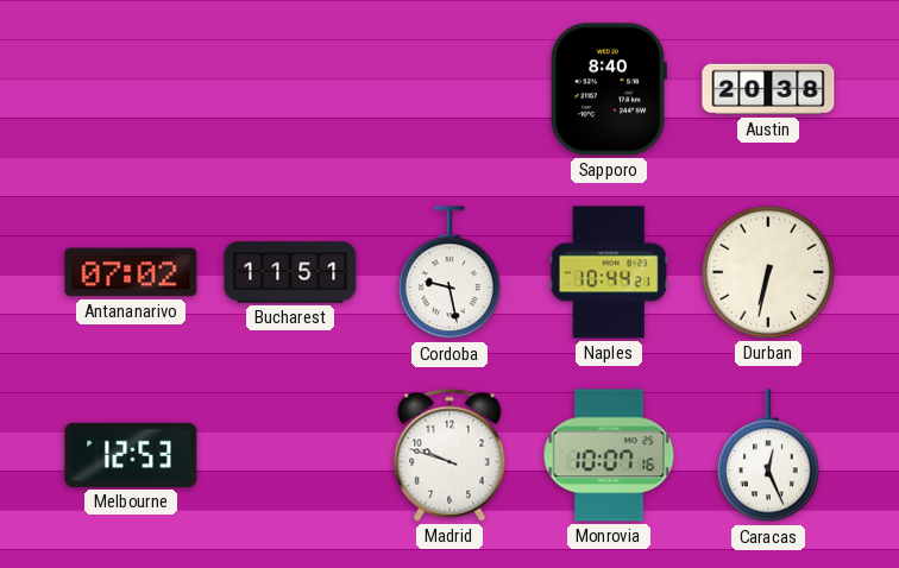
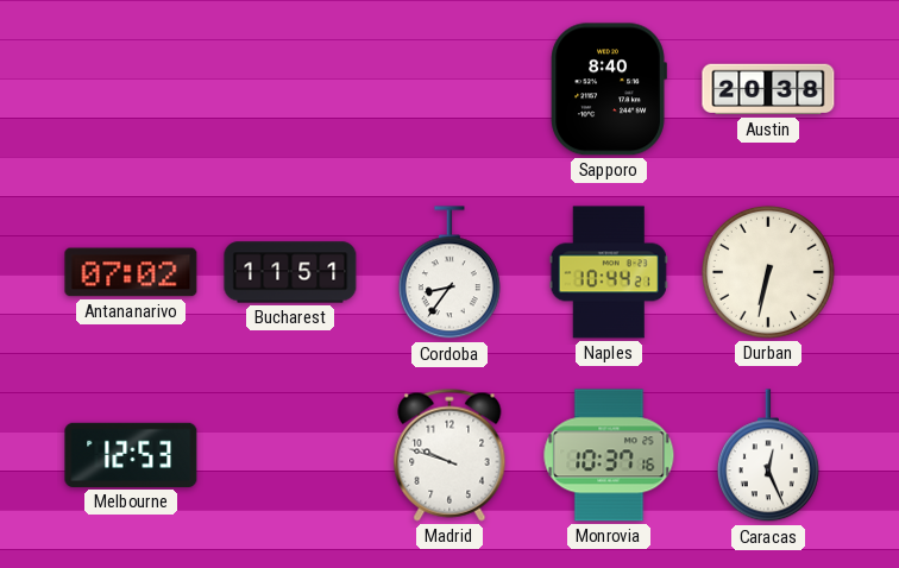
Cordoba: 9:28 -> 8:36 (449, 273)
Monrovia: 10:07 -> 10:37 (609, 455)
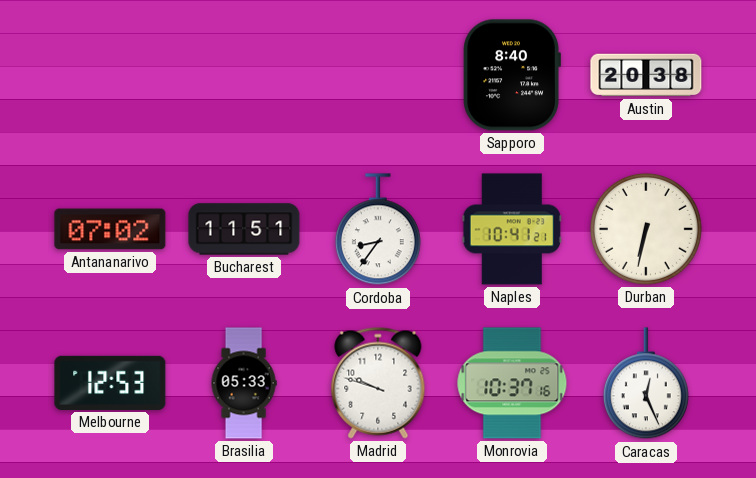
Naples: 10:44 -> 10:41 (512, 229)
Brasilia: none -> 05:33 (244, 383)
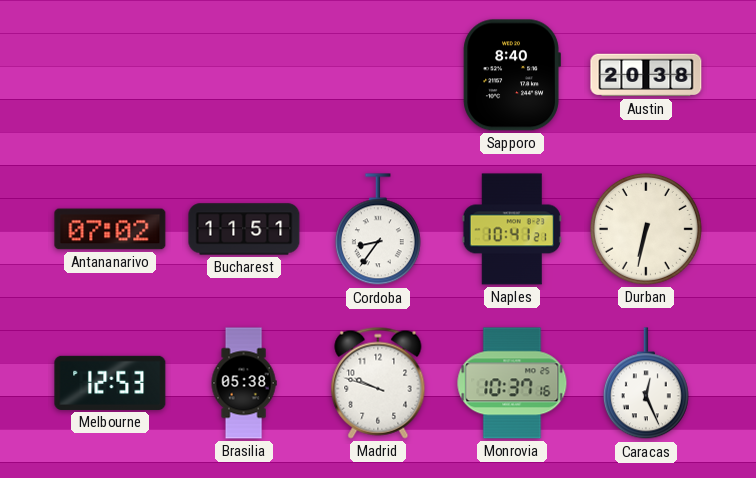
Brasilia: 05:33 -> 05:38 (244, 383)
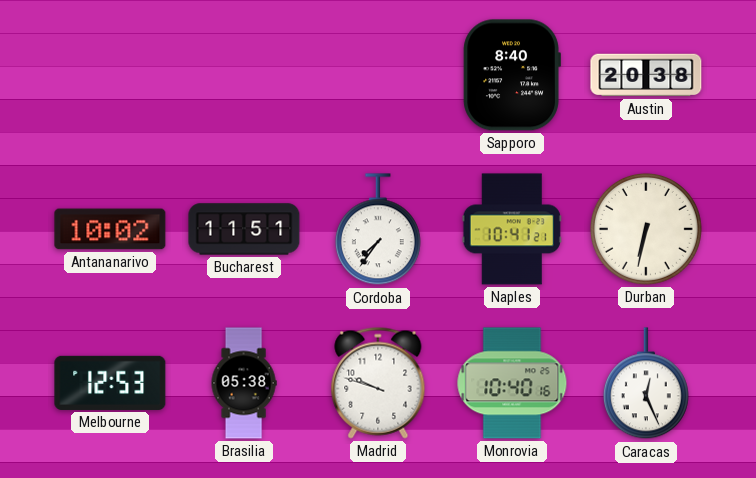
Antananarivo: 07:02 -> 10:02 (110, 229)
Cordoba: 8:36 -> 7:36 (378, 230)
Monrovia: 10:37 -> 10:40 (512, 383)
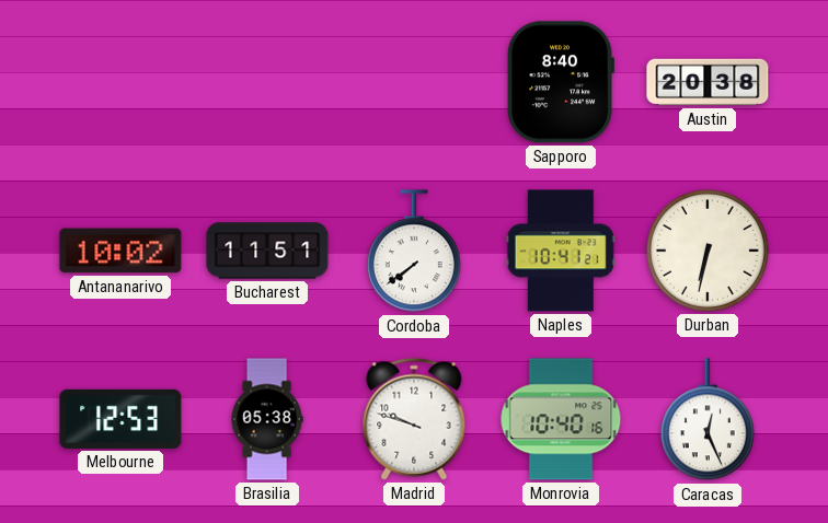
Cordoba: 7:36 -> 7:39 (414, 252)
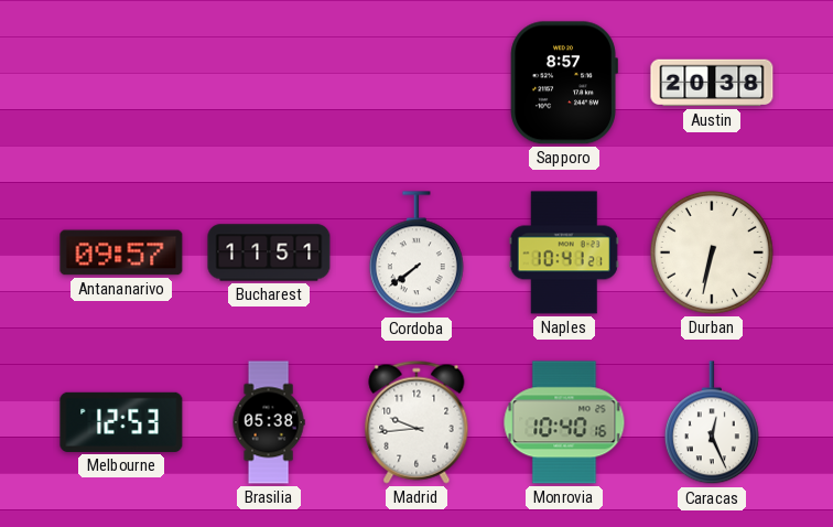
Sapporo: 8:40 -> 8:57 (564, 83)
Antananarivo: 10:02 -> 09:57 (121, 252)
Madrid: 9:48 -> 9:44 (416, 422)
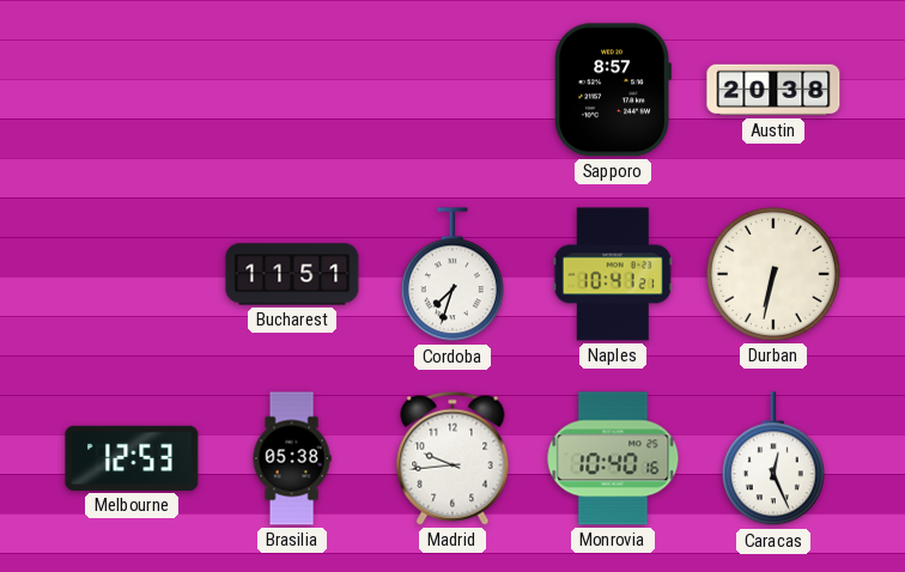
Antananarivo: 09:57 -> none (121, 252)
Cordoba: 7:39 -> 7:33 (452, 275)
